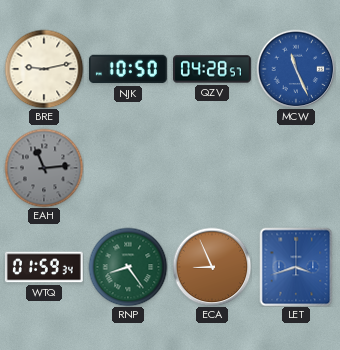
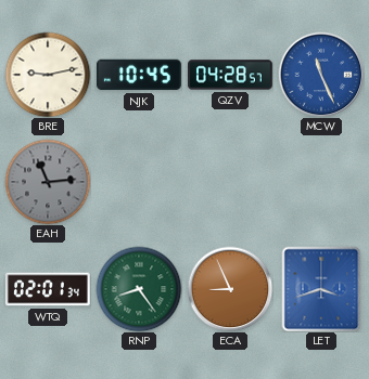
NJK: 10:50 -> 10:45 (139, 75)
WTQ: 01:59 -> 02:01 (49, 289)
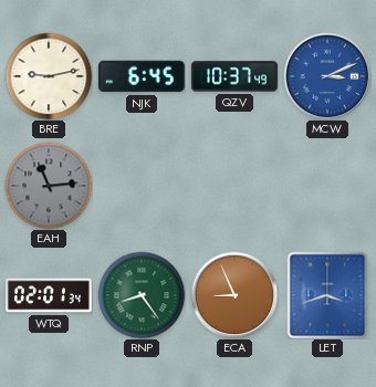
NJK: 10:45 -> 6:45 (142, 76)
QZV: 04:28 -> 10:37 (236, 76)
MCW: 11:26 -> 3:11 (327, 76)
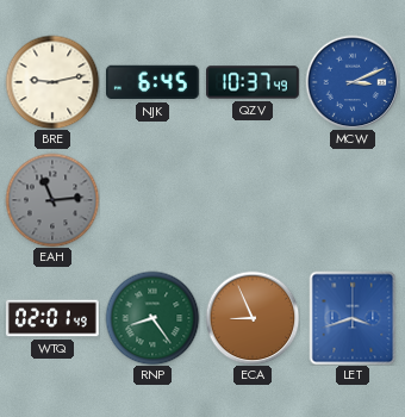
WTQ: 02:01:34 -> 02:01:49 (54, 318)
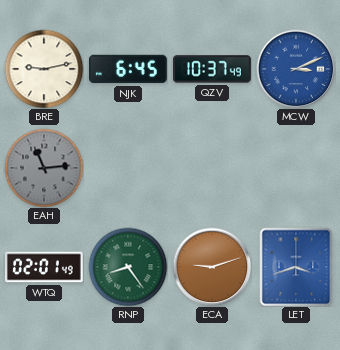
ECA: 8:56 -> 9:12 (212, 267)
